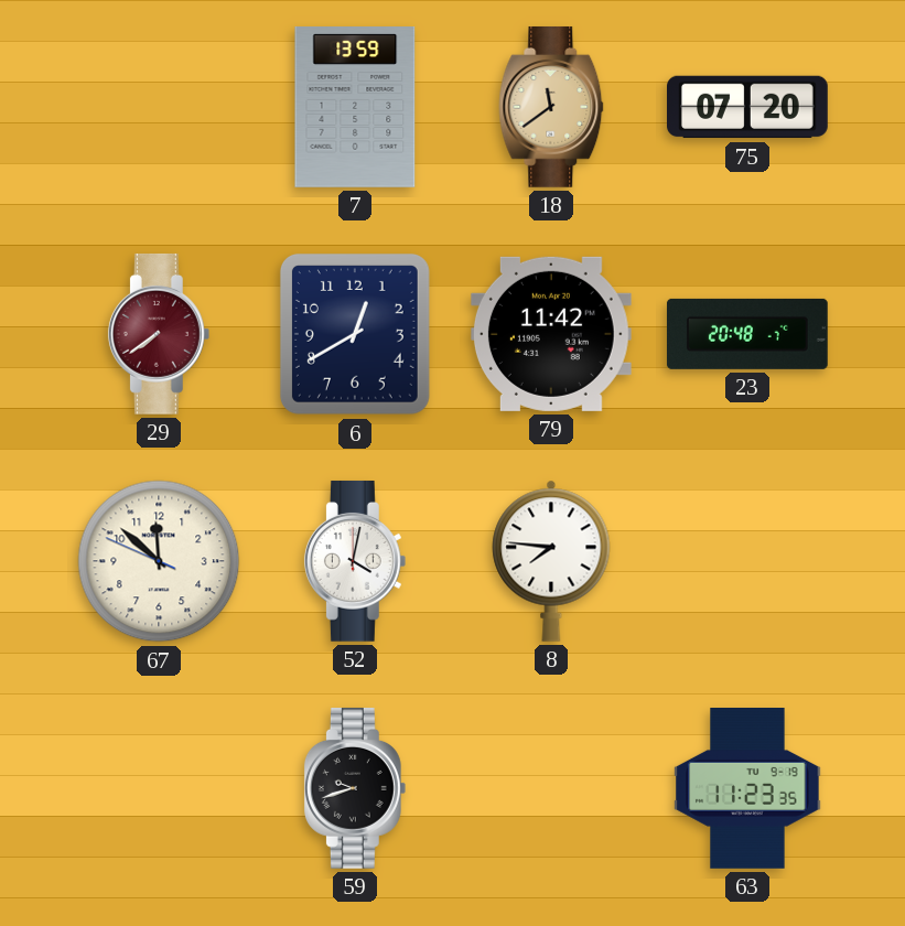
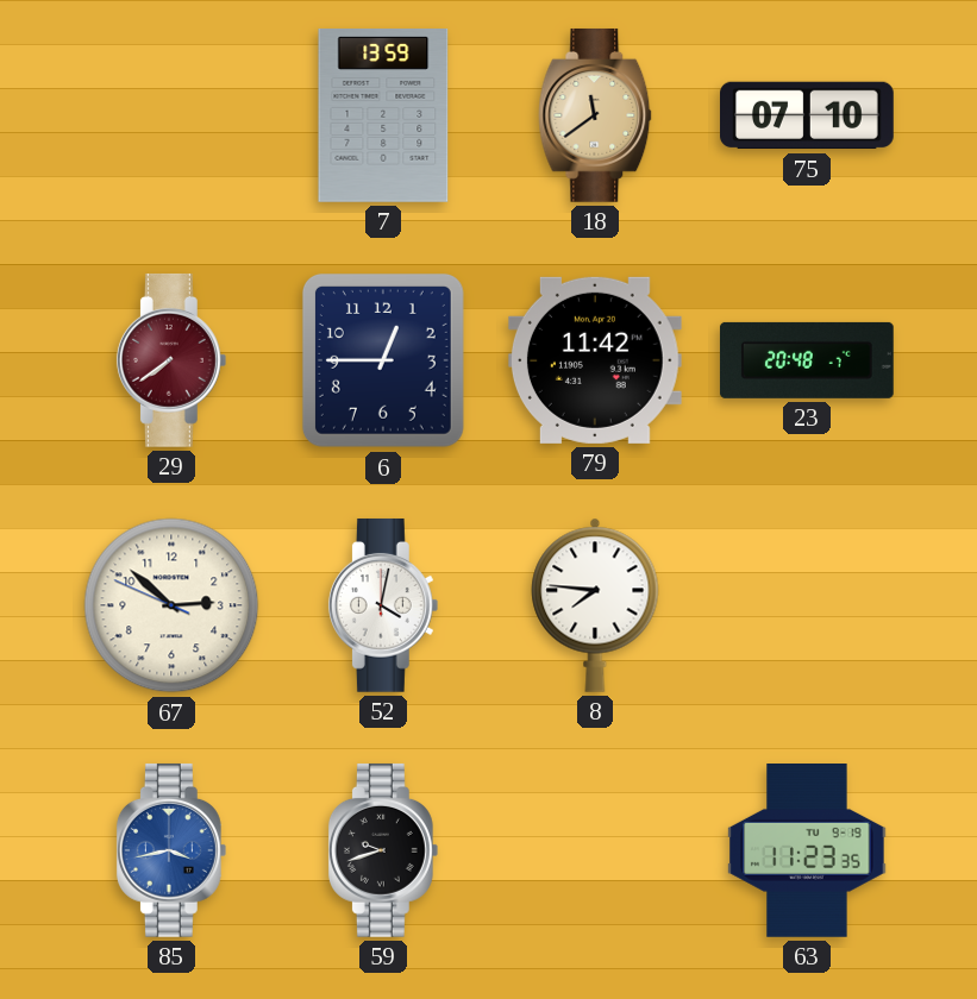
75: 07:20 -> 07:10 (808, 115)
6: 12:40 -> 12:45 (383, 360)
67: 11:51 -> 2:51 (171, 605)
85: none -> 3:43 (171, 850)
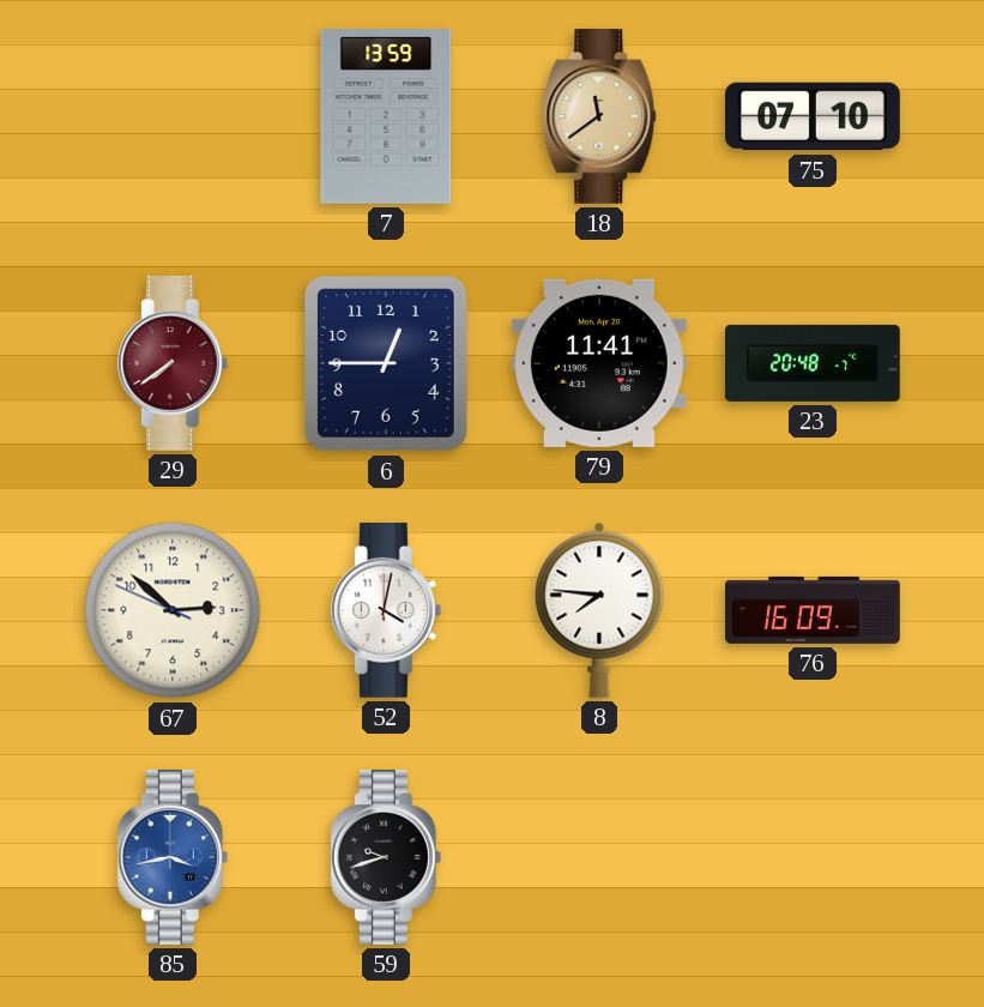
79: 11:42 -> 11:41 (599, 363)
76: none -> 16:09 (814, 610)
63: 11:23 -> none (807, 852)
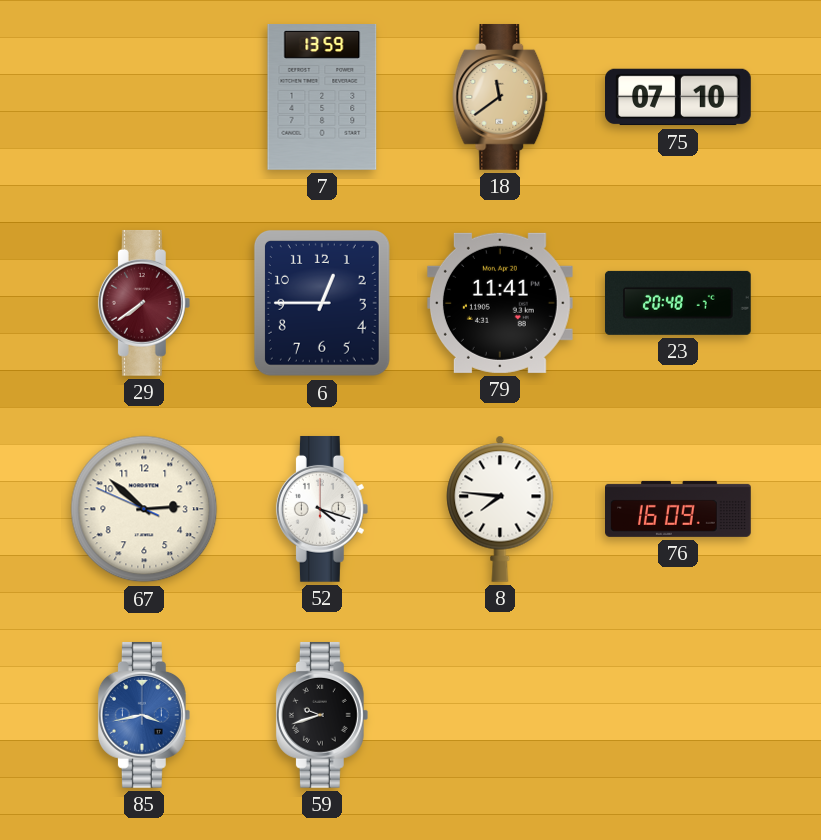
52: 4:02 -> 4:18 (322, 509)
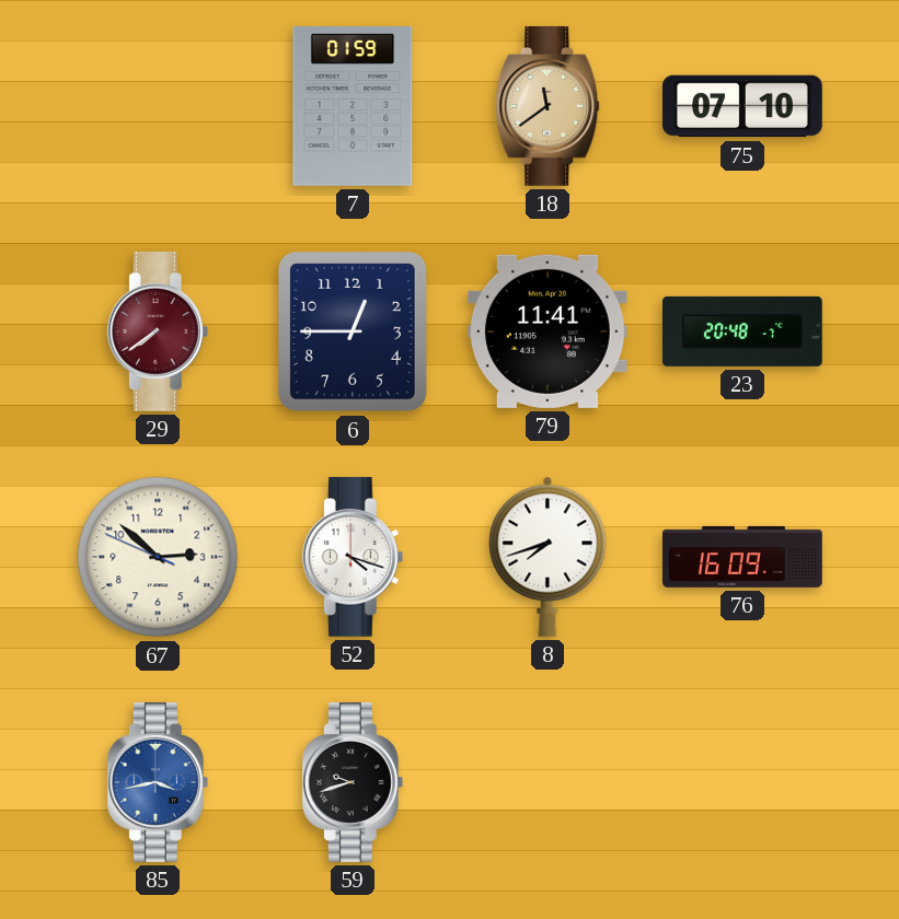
7: 13:59 -> 01:59 (353, 107)
8: 7:46 -> 7:42 (548, 557)
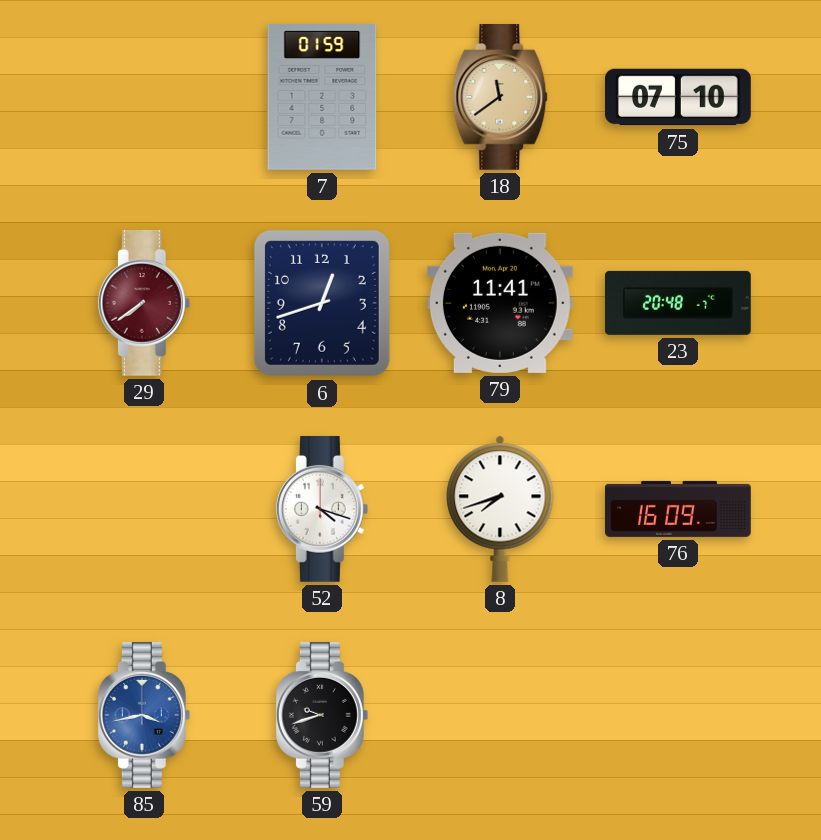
6: 12:45 -> 12:42 (322, 303)
67: 2:51 -> none (158, 557)
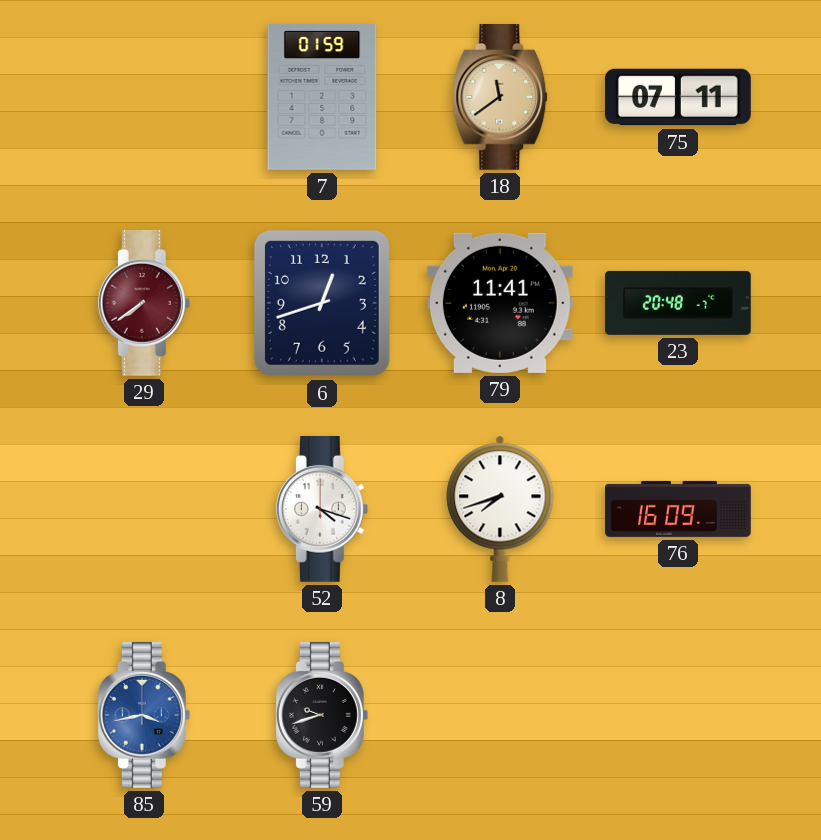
75: 07:10 -> 07:11 (679, 97)
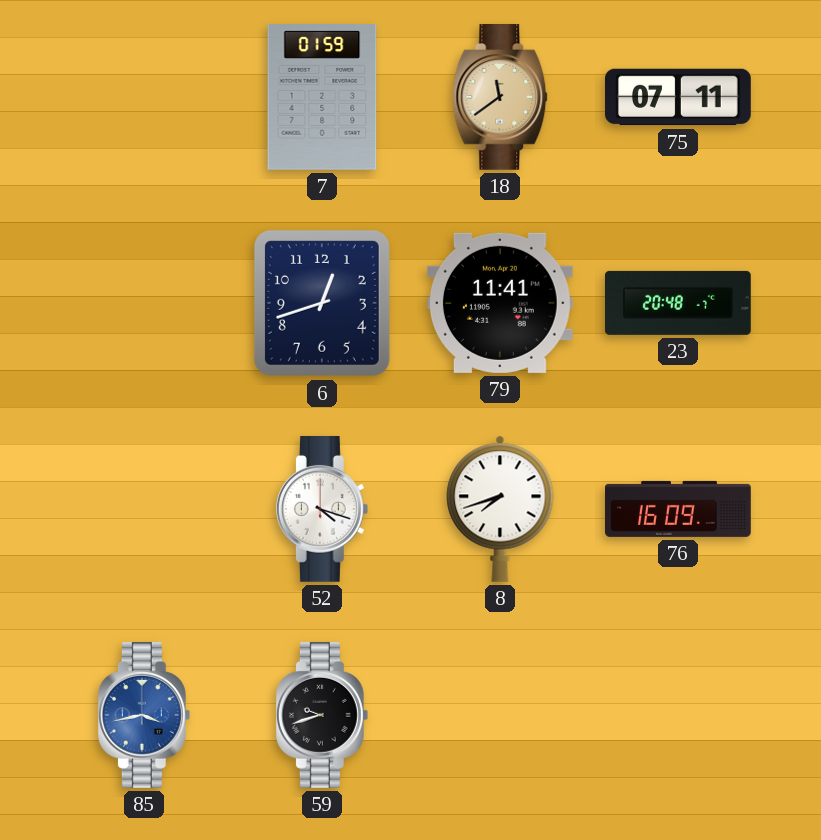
29: 7:39 -> none (144, 303)
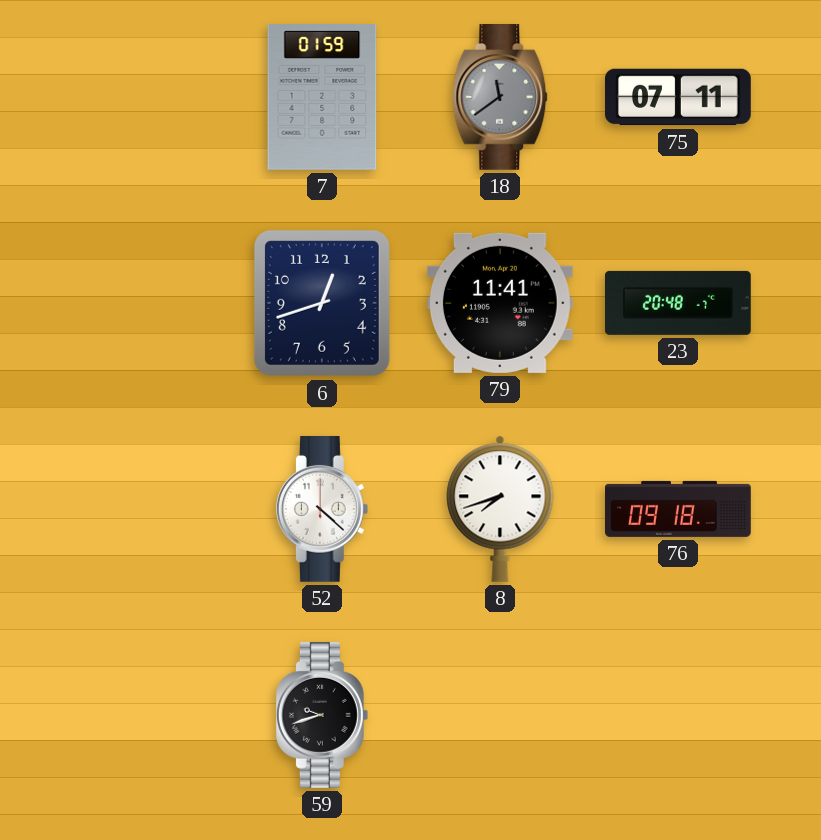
18 dial: champagne -> grey (500, 97)
52: 4:18 -> 4:22 (322, 509)
76: 16:09 -> 09:18 (679, 509)
85: 3:43 -> none (144, 715)
